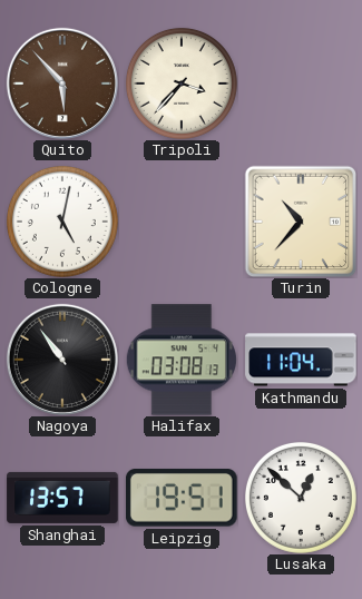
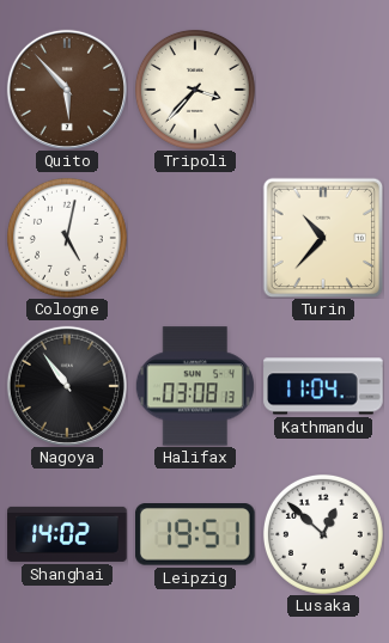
Shanghai: 13:57 -> 14:02 (67, 534)
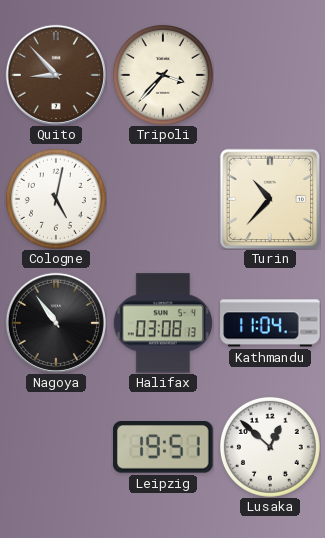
Quito: 5:53 -> 8:53 (56, 75)
Shanghai: 14:02 -> none (67, 534)
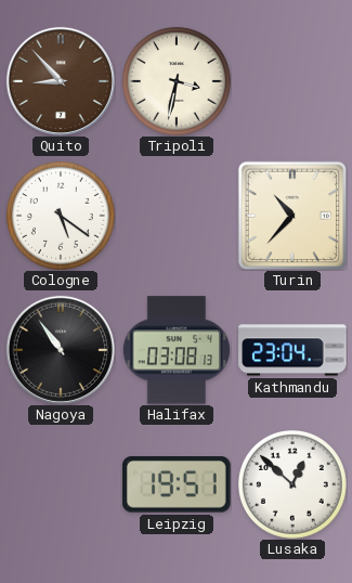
Tripoli: 3:37 -> 3:32 (177, 81)
Cologne: 5:02 -> 5:21 (61, 216)
Kathmandu: 11:04 -> 23:04 (292, 350)
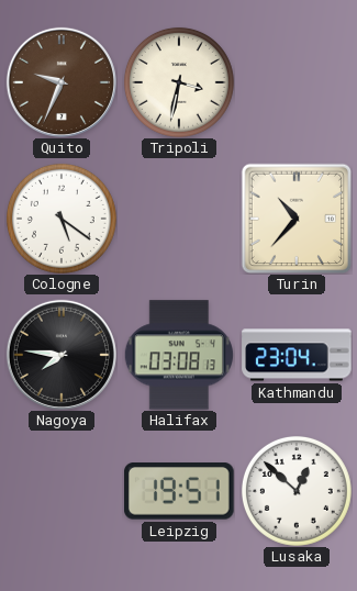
Quito: 8:53 -> 9:34 (62, 82)
Nagoya: 10:54 -> 7:46 (62, 355)
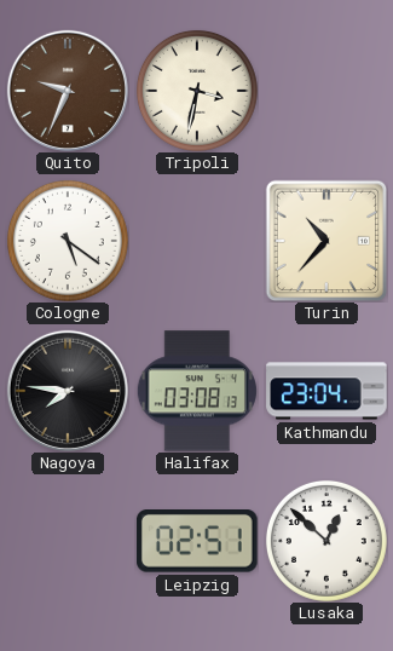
Leipzig: 19:51 -> 02:51 (198, 542)
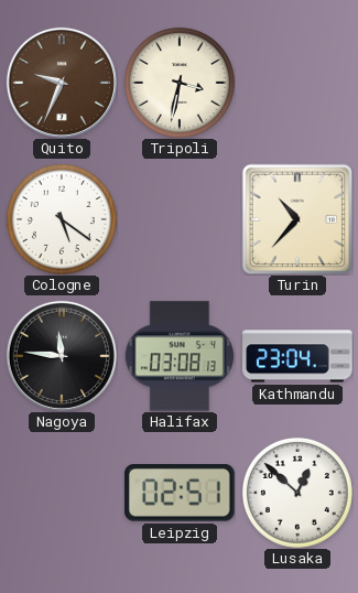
Nagoya: 7:46 -> 11:46 (62, 356)
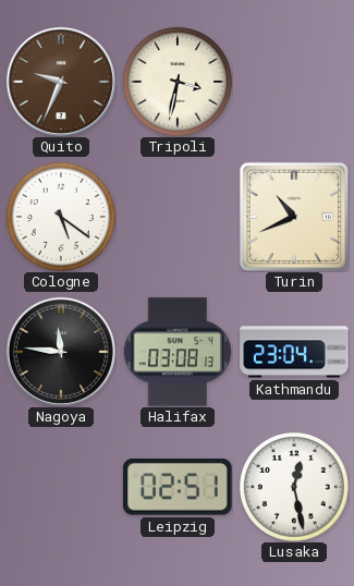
Turin: 10:37 -> 10:41 (294, 217)
Lusaka: 12:52 -> 12:28 (294, 487)
